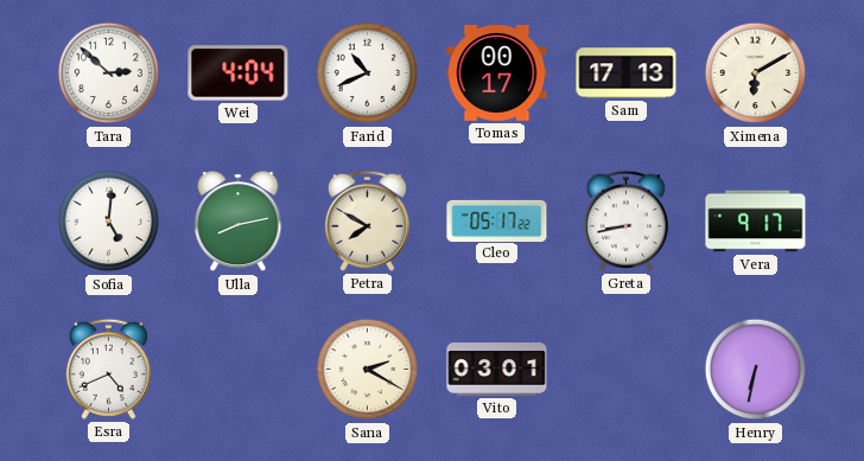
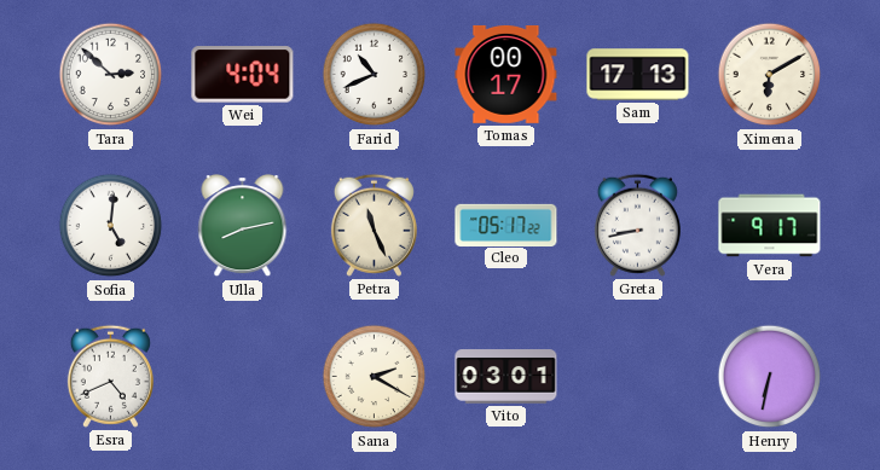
Petra: 7:50 -> 11:26 (374, 225)
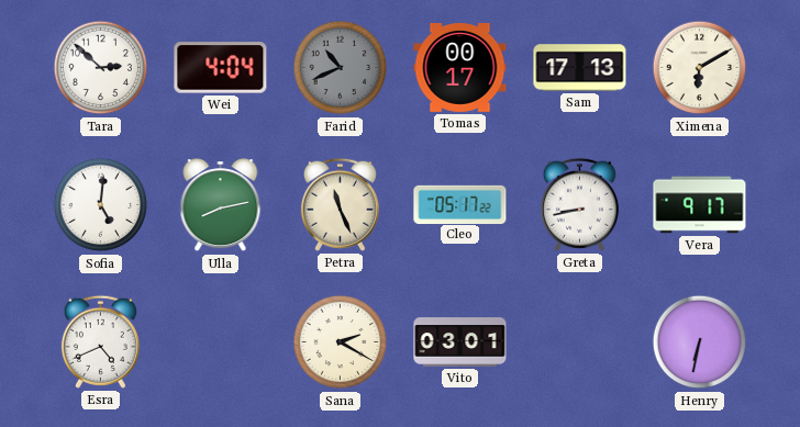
Farid dial: white -> grey (341, 68)
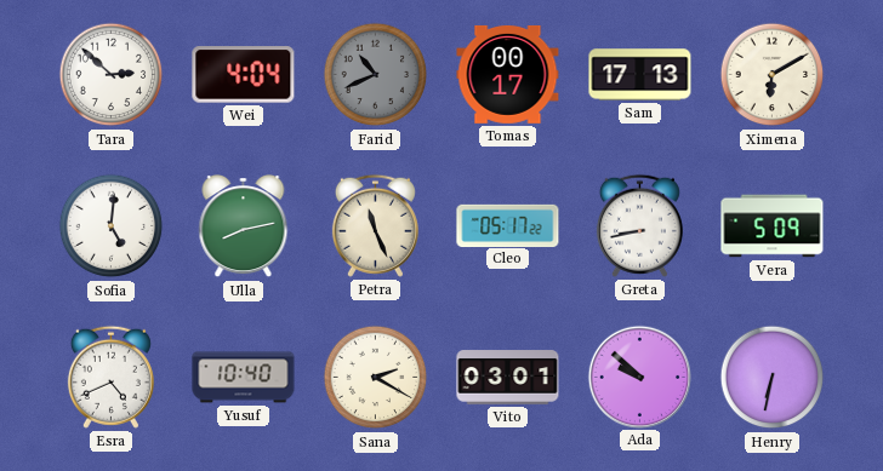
Vera: 9:17 -> 5:09 (773, 226)
Yusuf: none -> 10:40 (244, 378)
Ada: none -> 9:52 (639, 377)
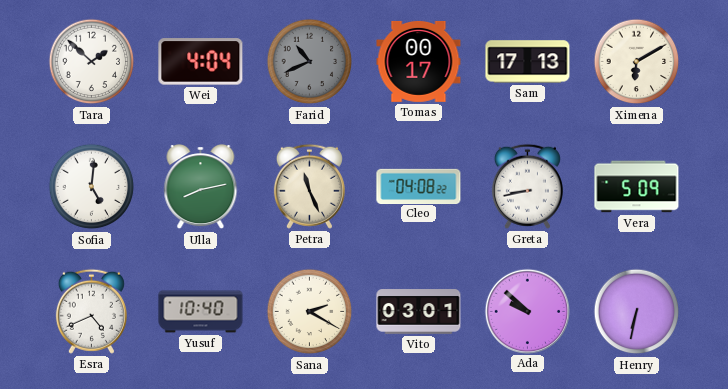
Tara: 2:52 -> 1:52 (92, 62)
Cleo: 05:17 -> 04:08 (419, 186)
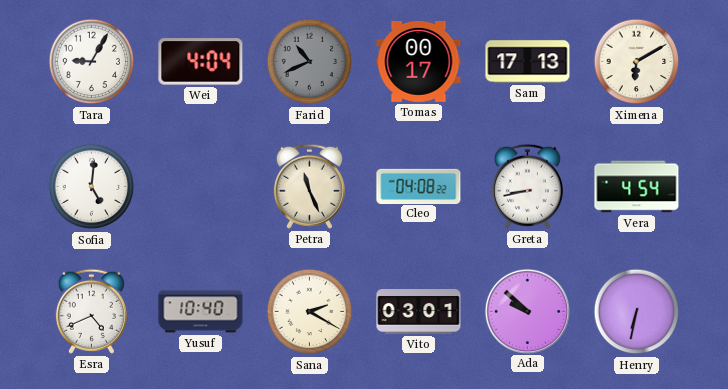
Tara: 1:52 -> 9:05 (92, 62)
Ulla: 8:13 -> none (201, 187)
Vera: 5:09 -> 4:54 (637, 187)
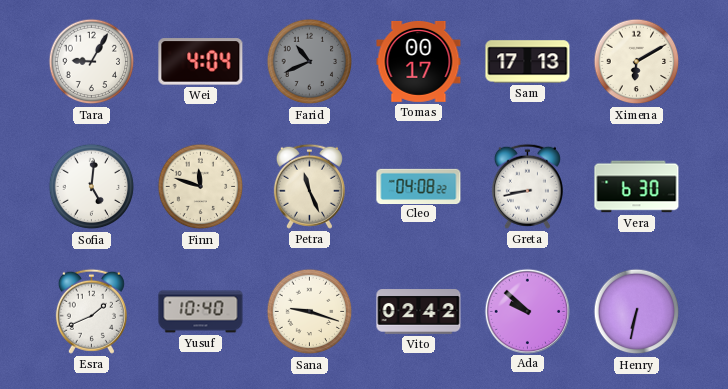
Finn: none -> 11:48 (201, 187)
Vera: 4:54 -> 6:30 (637, 187)
Esra: 4:41 -> 1:41 (91, 311)
Sana: 2:20 -> 9:18 (310, 312)
Vito: 03:01 -> 02:42 (419, 312)
